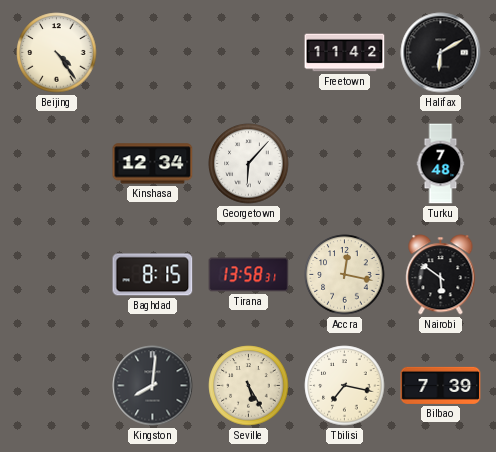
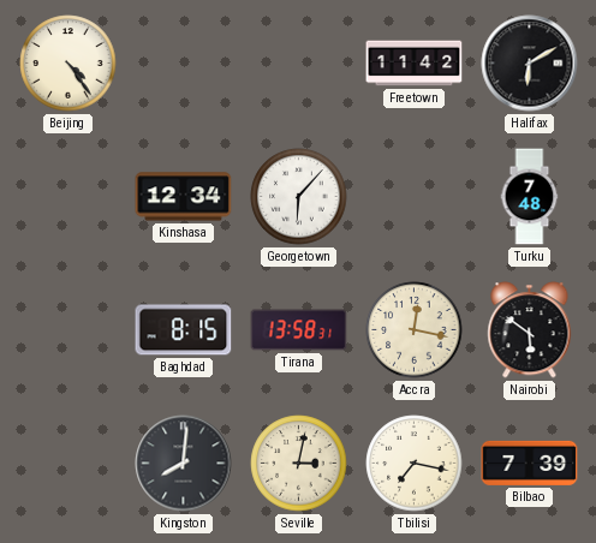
Seville: 5:25 -> 3:02 (299, 464)
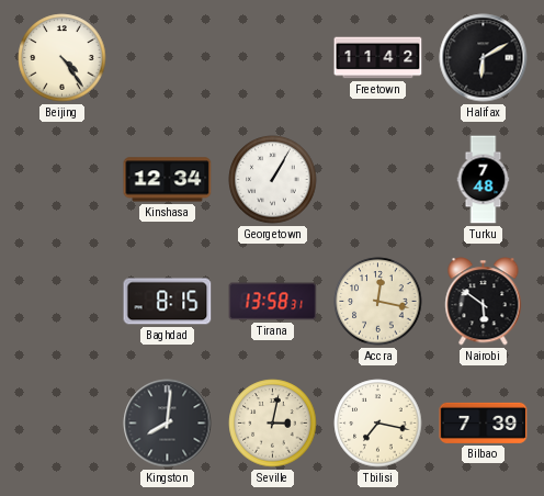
Georgetown: 6:07 -> 1:05 (273, 180)
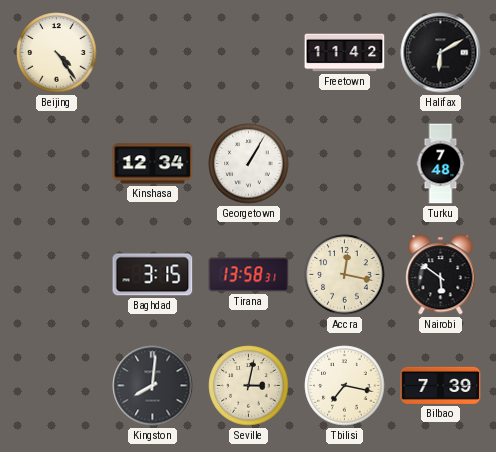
Baghdad: 8:15 -> 3:15 (153, 275)
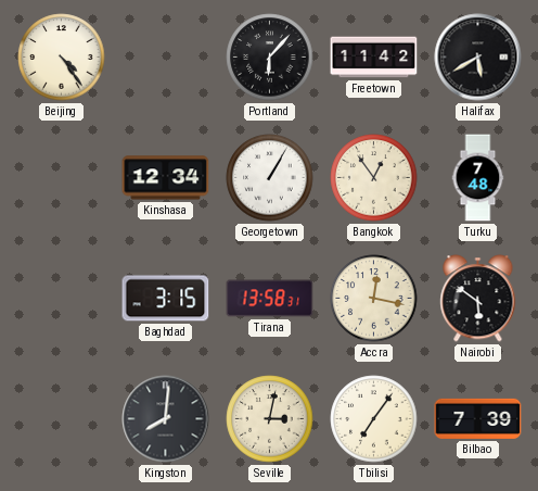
Portland: none -> 6:07 (270, 58)
Halifax: 6:10 -> 5:40 (478, 58)
Bangkok: none -> 12:54 (374, 178)
Tbilisi: 7:17 -> 7:06 (374, 419)
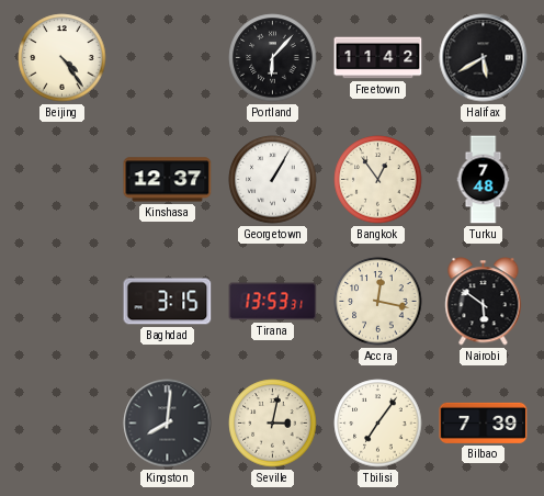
Kinshasa: 12:34 -> 12:37 (168, 180)
Tirana: 13:58 -> 13:53 (273, 302)
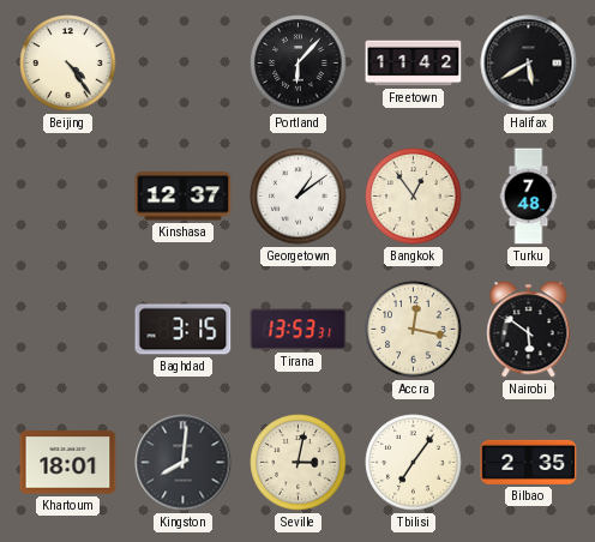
Georgetown: 1:05 -> 1:09 (299, 197)
Khartoum: none -> 18:01 (68, 463)
Bilbao: 7:39 -> 2:35 (529, 462)
